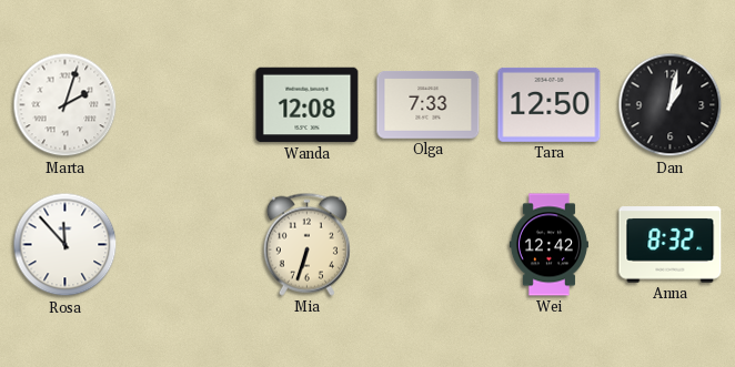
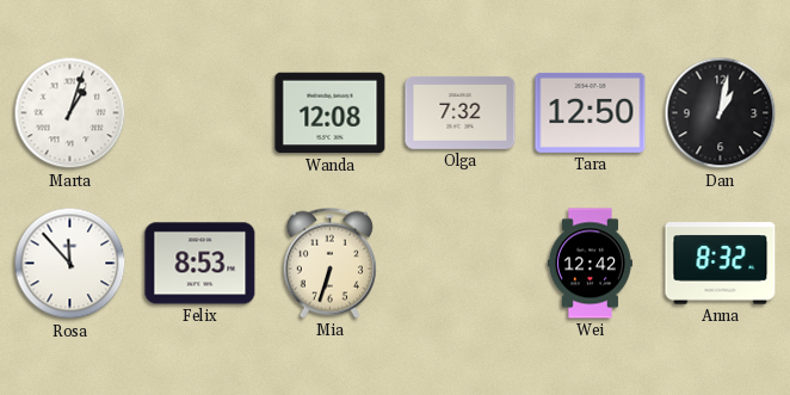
Marta: 2:03 -> 1:03 (70, 113)
Olga: 7:33 -> 7:32 (461, 112)
Felix: none -> 8:53 (200, 264)
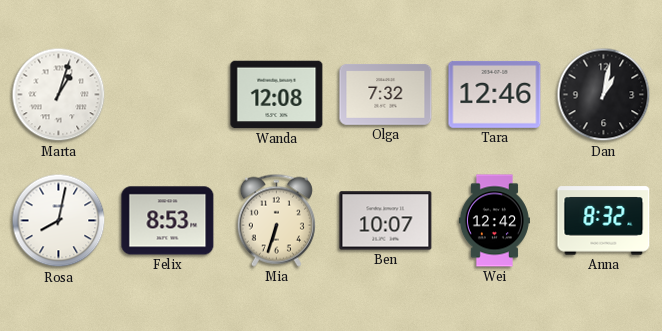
Tara: 12:50 -> 12:46 (495, 94)
Rosa: 11:53 -> 8:02 (59, 221)
Ben: none -> 10:07 (386, 221)
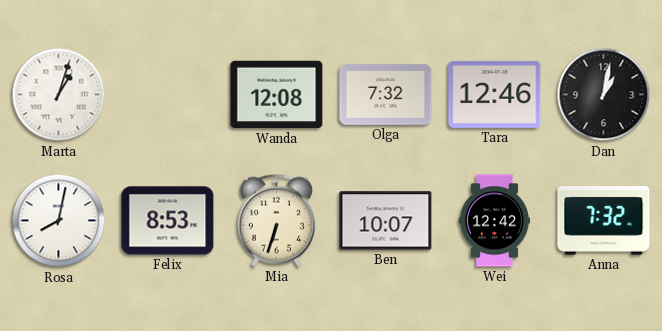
Anna: 8:32 -> 7:32 (604, 221)
